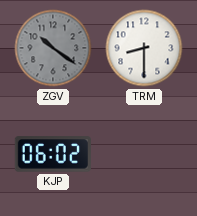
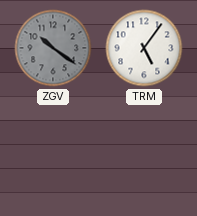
TRM: 8:30 -> 5:06 (144, 48)
KJP: 06:02 -> none (53, 154)
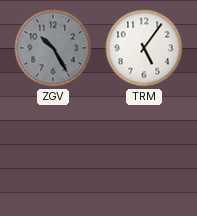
ZGV: 10:21 -> 10:25 (53, 48)
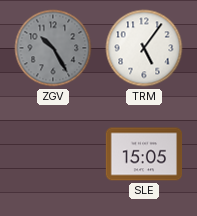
SLE: none -> 15:05 (144, 154)
